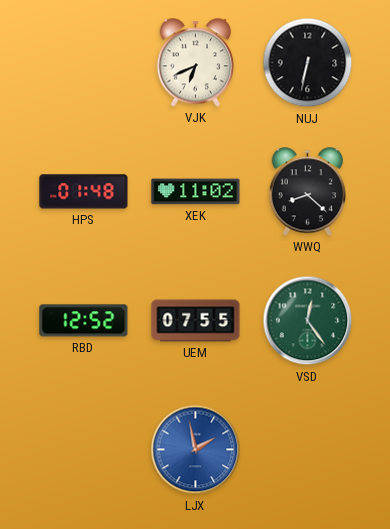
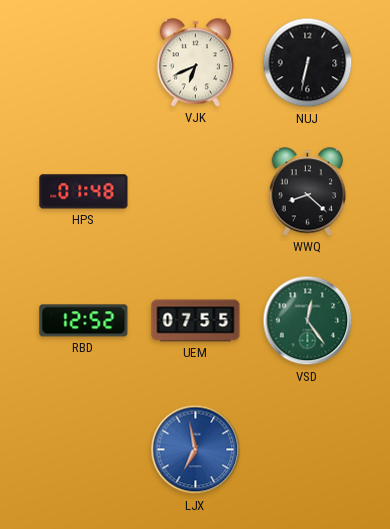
XEK: 11:02 -> none (196, 192)
LJX: 1:58 -> 6:58 (196, 450)
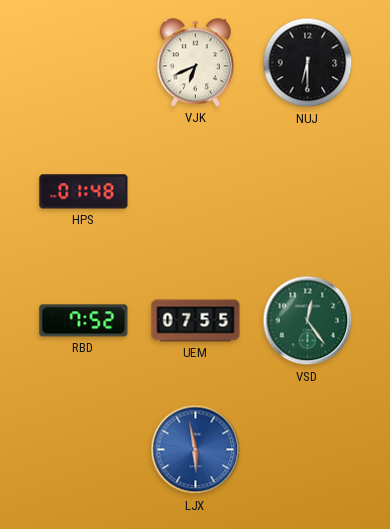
NUJ: 6:32 -> 6:30 (308, 63)
WWQ: 8:22 -> none (308, 192)
RBD: 12:52 -> 7:52 (84, 321)
LJX: 6:58 -> 5:58 (196, 450)
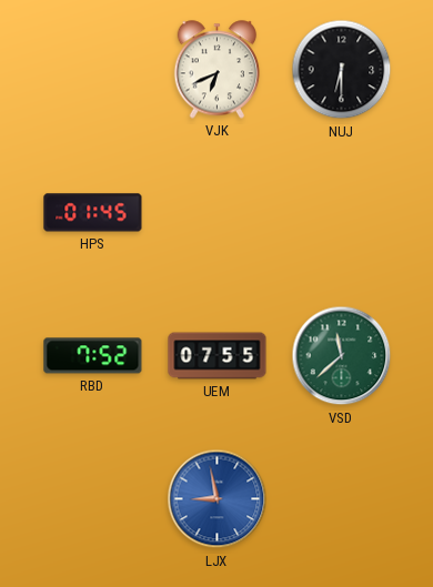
HPS: 01:48 -> 01:45 (93, 213)
VSD: 12:24 -> 11:38 (342, 356)
LJX: 5:58 -> 8:58 (218, 499)
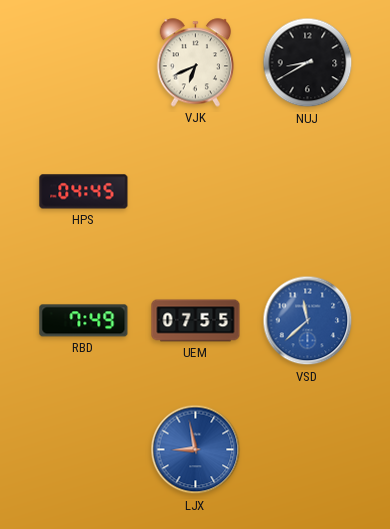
NUJ: 6:30 -> 8:40 (308, 63)
HPS: 01:45 -> 04:45 (84, 192)
RBD: 7:52 -> 7:49 (84, 321)
VSD dial: green -> blue (308, 321)
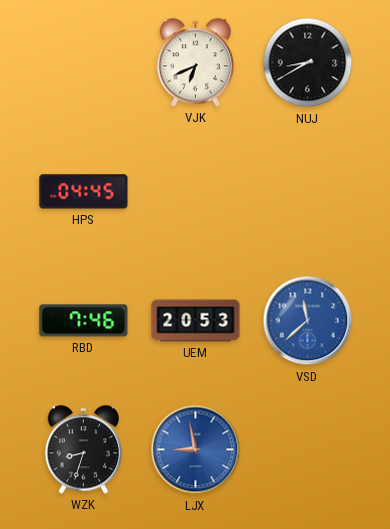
RBD: 7:49 -> 7:46 (84, 321)
UEM: 07:55 -> 20:53 (196, 321)
WZK: none -> 8:33 (84, 450)
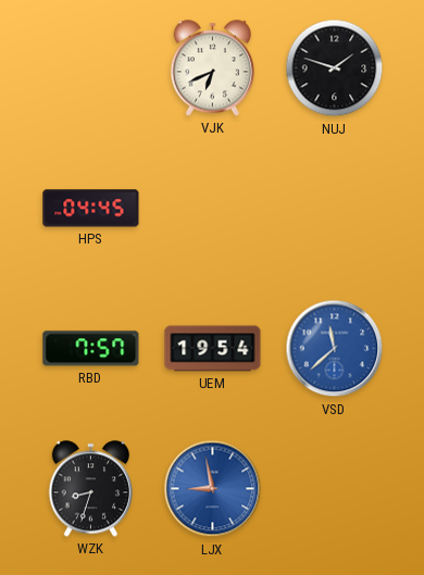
NUJ: 8:40 -> 1:48 (335, 68)
RBD: 7:46 -> 7:57 (91, 349)
UEM: 20:53 -> 19:54 (213, 349)
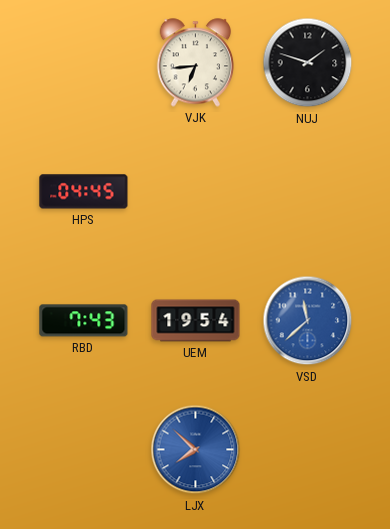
VJK: 6:41 -> 6:44 (196, 63)
RBD: 7:57 -> 7:43 (84, 321)
WZK: 8:33 -> none (91, 489)
LJX: 8:58 -> 7:52 (196, 450)
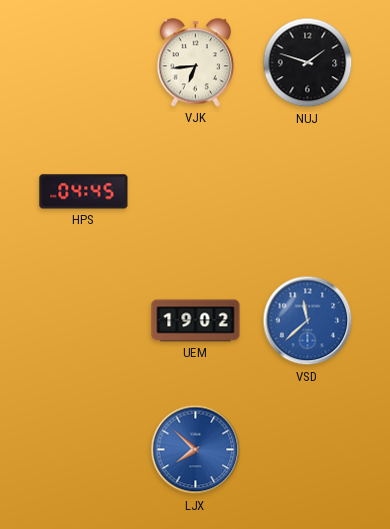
RBD: 7:43 -> none (84, 321)
UEM: 19:54 -> 19:02 (196, 321)
